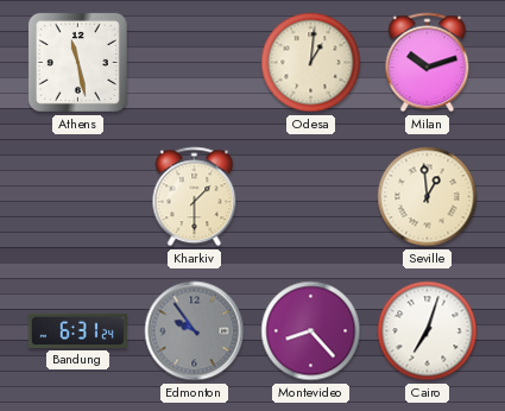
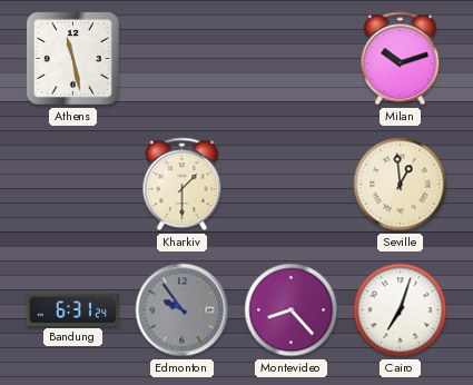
Odesa: 1:01 -> none (311, 63)
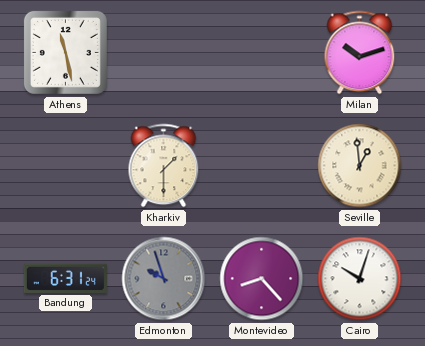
Edmonton: 9:54 -> 9:57 (164, 279)
Cairo: 7:03 -> 10:03 (360, 279)
